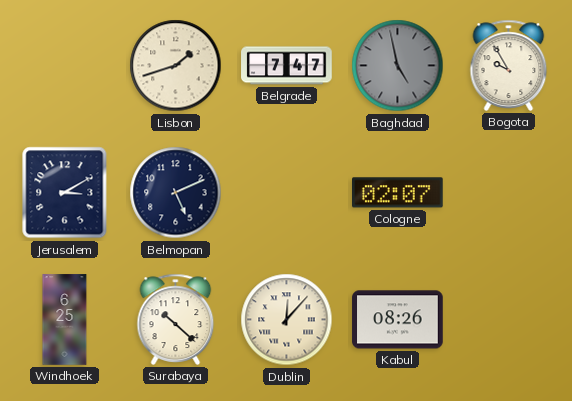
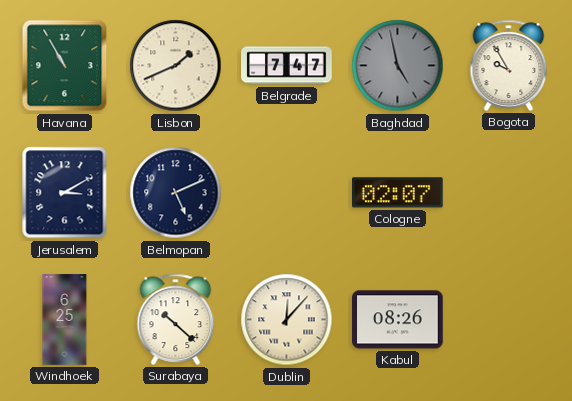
Havana: none -> 10:55 (65, 66)
Lisbon: 1:42 -> 1:41 (176, 66)
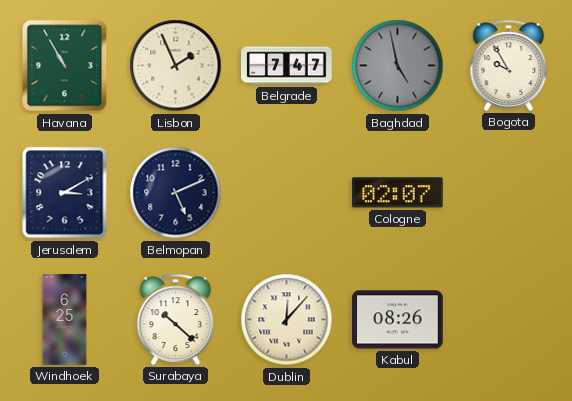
Lisbon: 1:41 -> 1:56 (176, 66)
